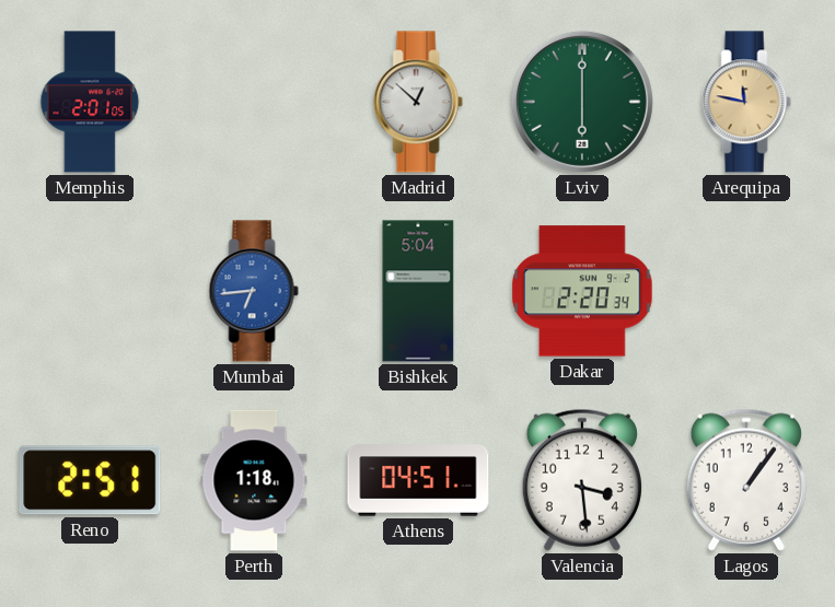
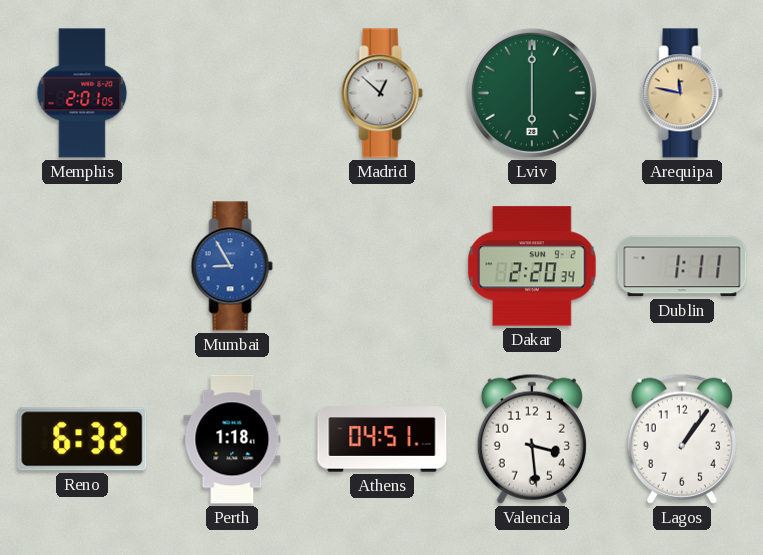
Mumbai: 6:44 -> 8:55 (232, 266)
Bishkek: 5:04 -> none (418, 291)
Dublin: none -> 1:11 (682, 266)
Reno: 2:51 -> 6:32 (82, 439)
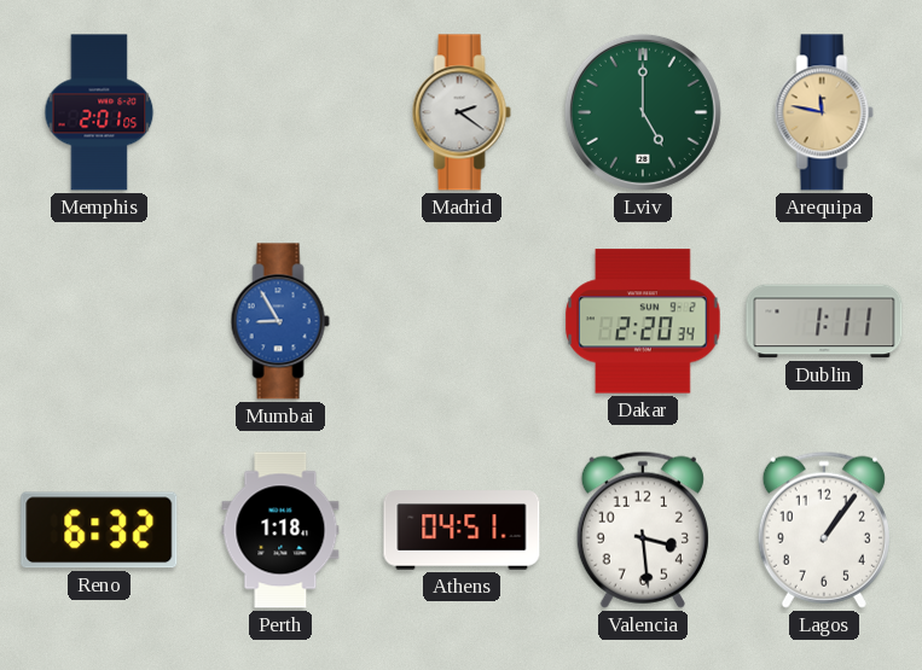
Madrid: 12:52 -> 2:21 (462, 112)
Lviv: 6:00 -> 5:00 (643, 112)
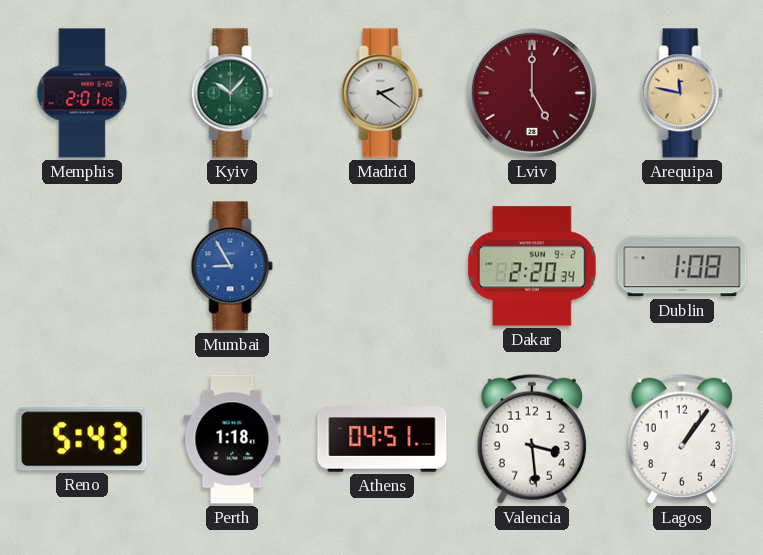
Kyiv: none -> 10:07 (232, 93)
Lviv dial: green -> burgundy (532, 93)
Dublin: 1:11 -> 1:08 (682, 266)
Reno: 6:32 -> 5:43 (82, 439)
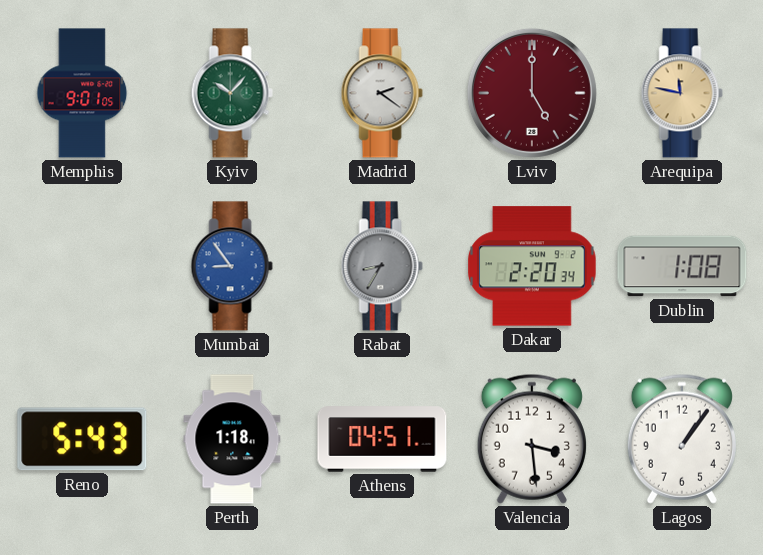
Memphis: 2:01 -> 9:01 (82, 93)
Mumbai: 8:55 -> 8:54 (232, 266)
Rabat: none -> 8:35 (382, 266)
